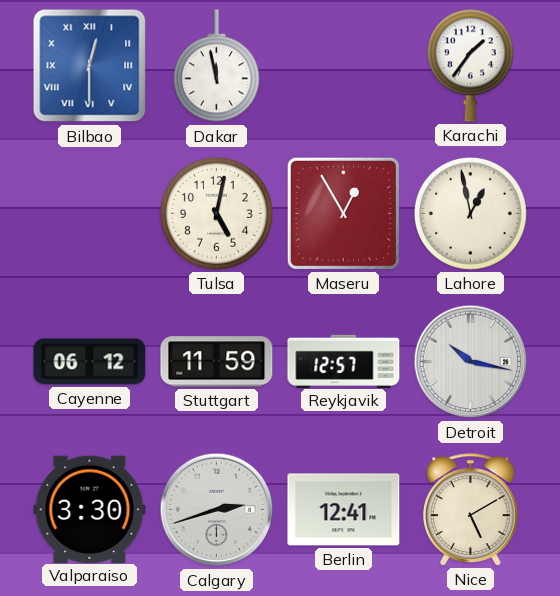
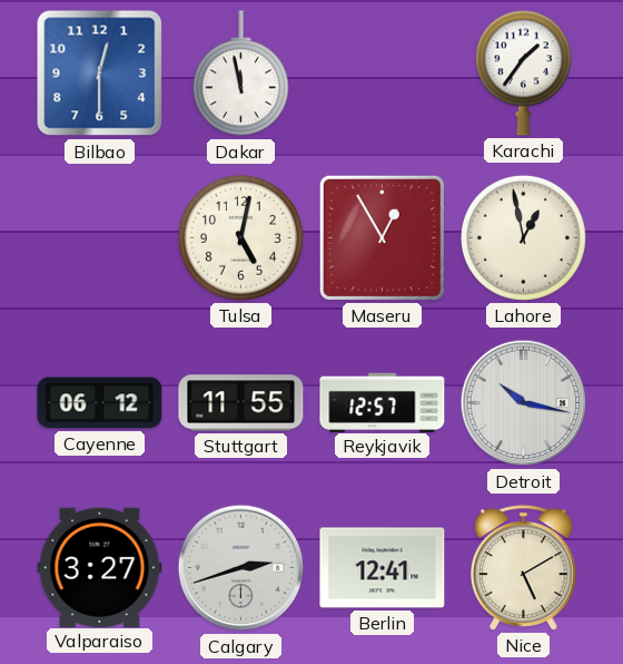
Bilbao numerals: Roman -> Arabic (100, 74)
Stuttgart: 11:59 -> 11:55 (241, 403)
Valparaiso: 3:30 -> 3:27 (100, 567)
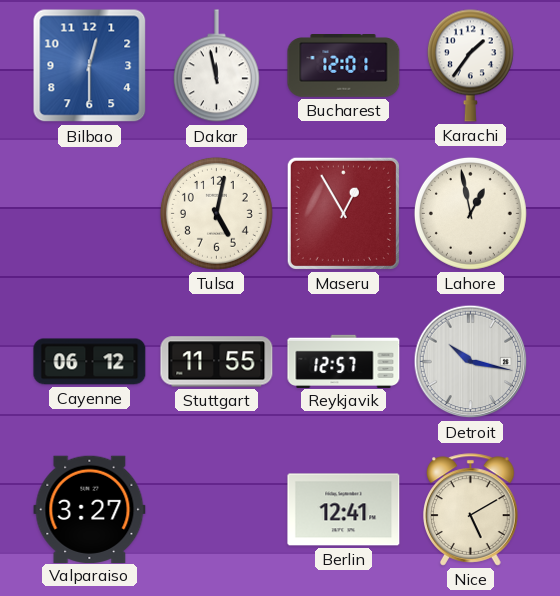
Bucharest: none -> 12:01 (344, 66)
Calgary: 2:42 -> none (241, 568)
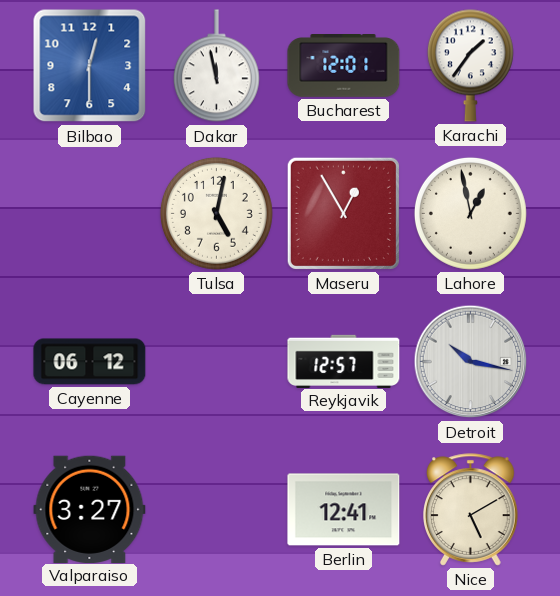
Stuttgart: 11:55 -> none (217, 362)
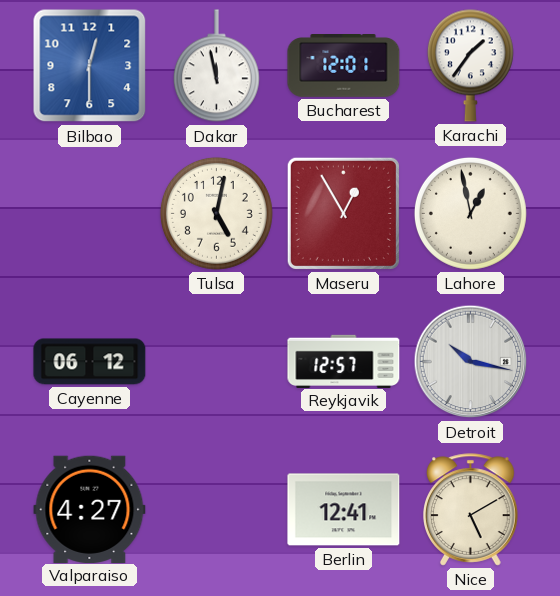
Valparaiso: 3:27 -> 4:27 (90, 509)
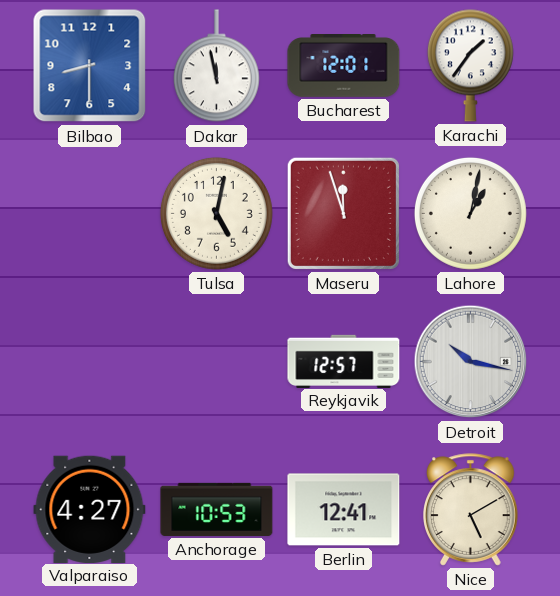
Bilbao: 12:30 -> 8:30 (90, 66)
Maseru: 12:55 -> 11:57 (343, 213)
Lahore: 12:58 -> 1:02 (470, 213)
Cayenne: 06:12 -> none (90, 362)
Anchorage: none -> 10:53 (217, 509)
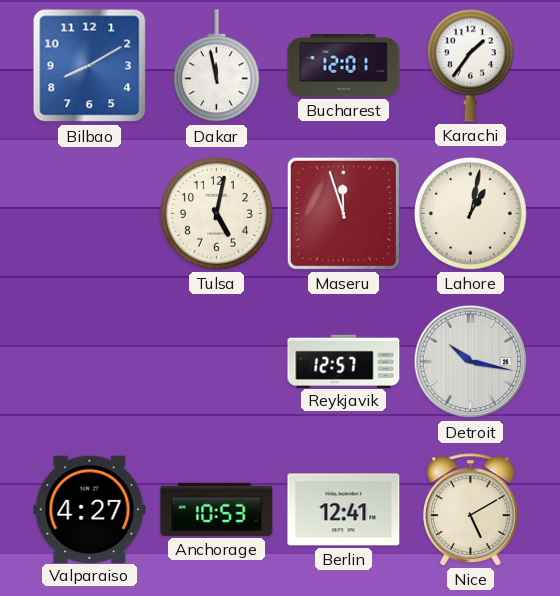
Bilbao: 8:30 -> 8:10 (90, 66)
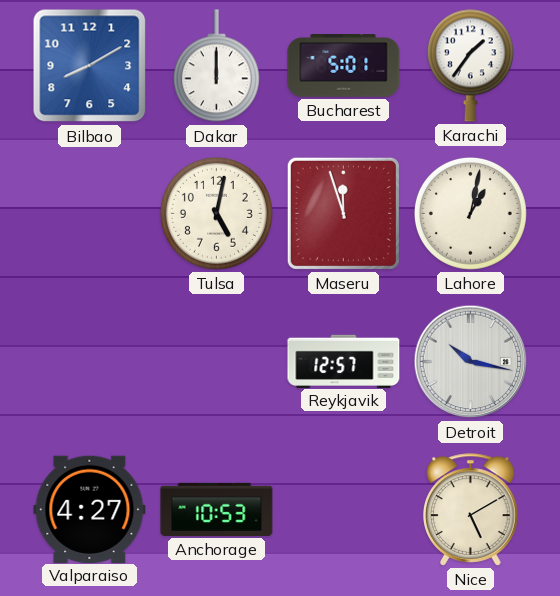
Dakar: 11:58 -> 12:00 (216, 66)
Bucharest: 12:01 -> 5:01 (344, 66)
Berlin: 12:41 -> none (344, 510)
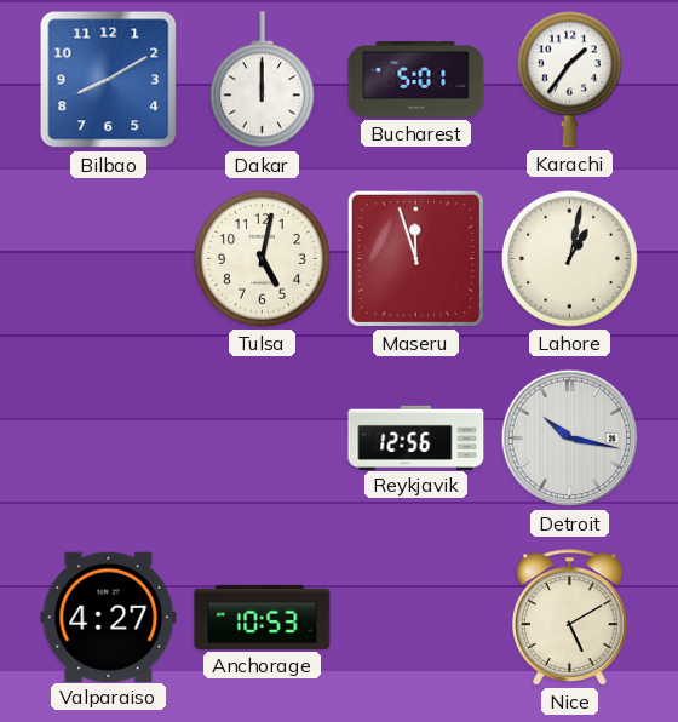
Reykjavik: 12:57 -> 12:56 (416, 437)
